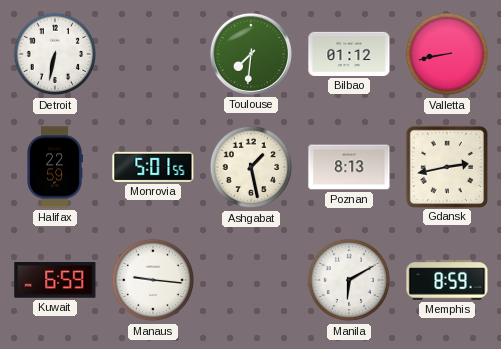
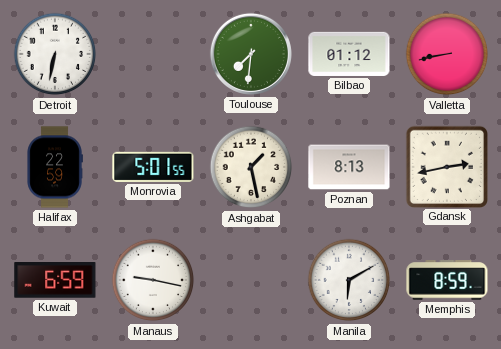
Manaus: 9:16 -> 9:17 (153, 280)
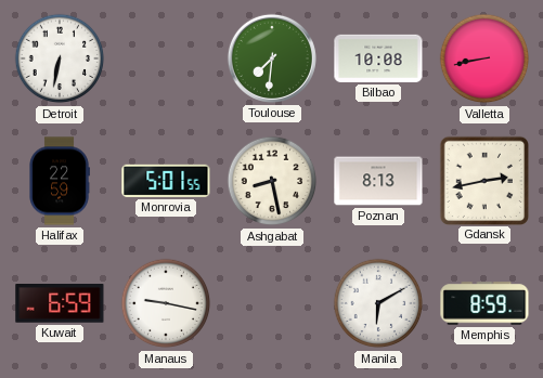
Bilbao: 01:12 -> 10:08 (378, 58)
Ashgabat: 1:28 -> 8:28 (272, 181)
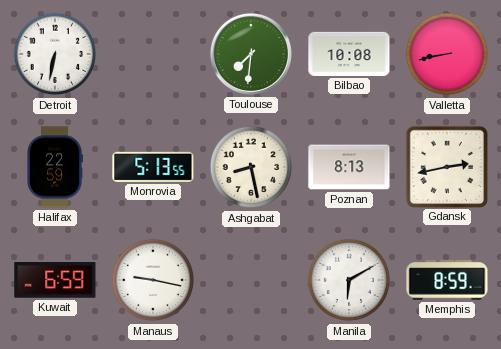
Monrovia: 5:01 -> 5:13 (153, 167)
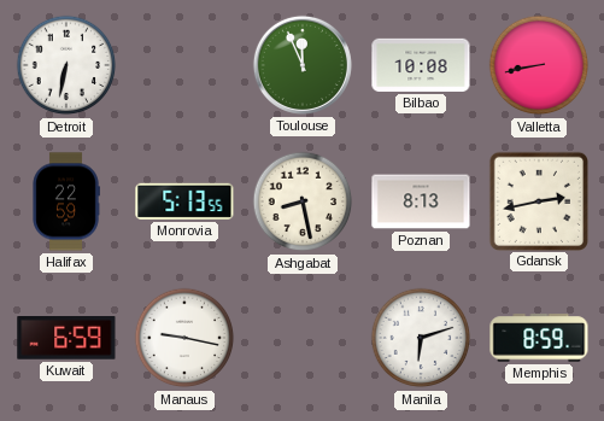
Toulouse: 7:31 -> 11:56 (303, 65)
Manila: 6:10 -> 6:12 (421, 338)
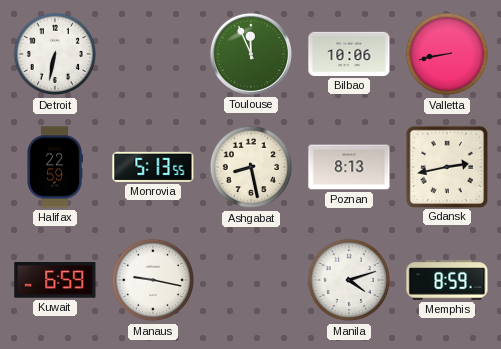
Bilbao: 10:08 -> 10:06 (349, 54)
Manila: 6:12 -> 4:12 (349, 280)
